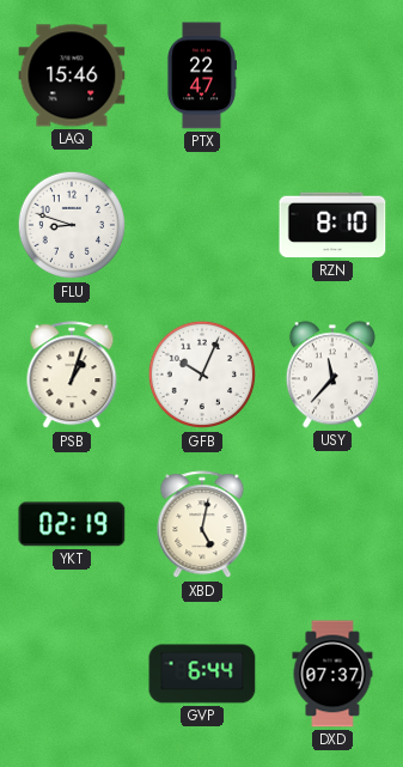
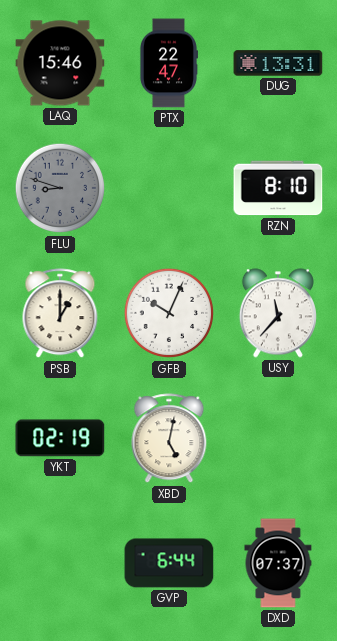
DUG: none -> 13:31 (278, 63)
FLU dial: white -> grey (60, 188)
PSB: 1:03 -> 1:00 (60, 314)
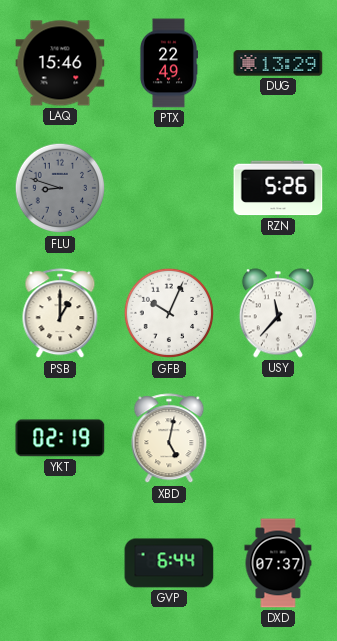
PTX: 22:47 -> 22:49 (168, 63)
DUG: 13:31 -> 13:29 (278, 63)
RZN: 8:10 -> 5:26 (278, 188)
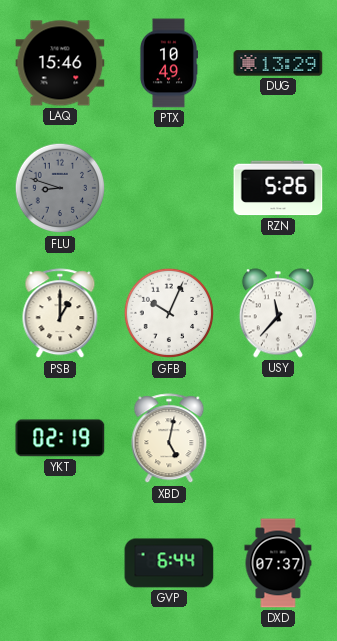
PTX: 22:49 -> 10:49 (168, 63)
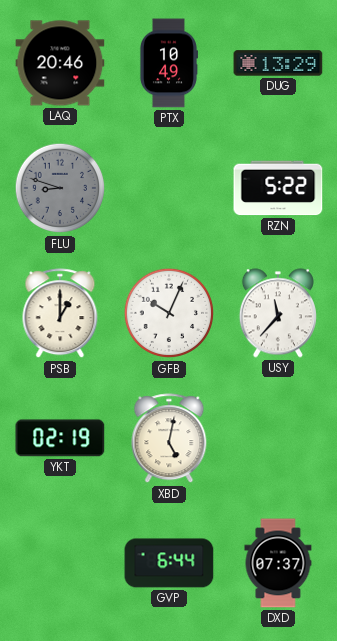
LAQ: 15:46 -> 20:46 (60, 63)
RZN: 5:26 -> 5:22 (278, 188)
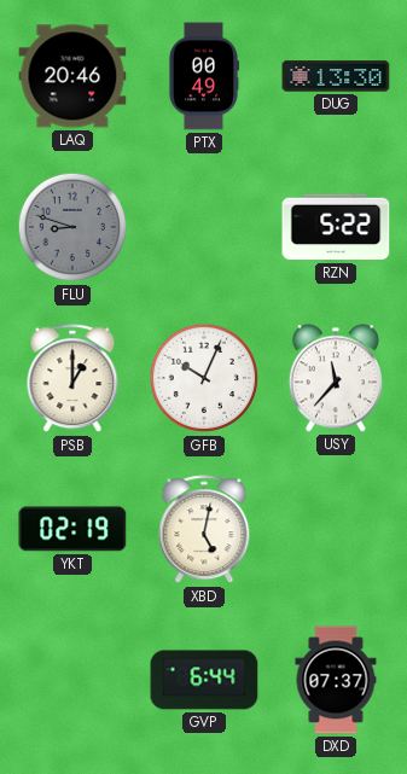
PTX: 10:49 -> 00:49 (203, 76)
DUG: 13:29 -> 13:30 (336, 76)
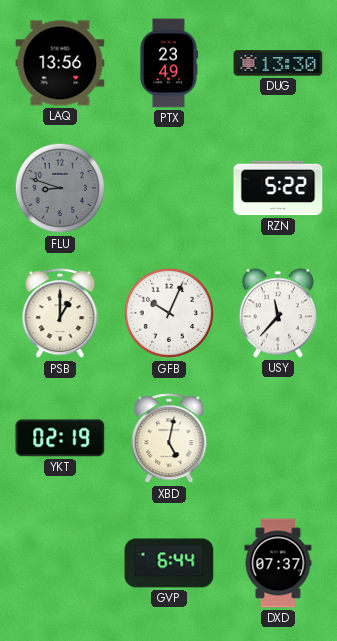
LAQ: 20:46 -> 13:56 (60, 63)
PTX: 00:49 -> 23:49 (168, 63)
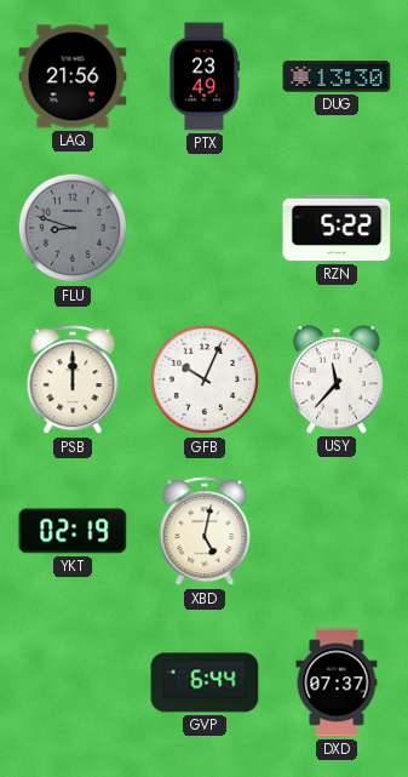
LAQ: 13:56 -> 21:56 (73, 76)
PSB: 1:00 -> 12:00 (73, 381)
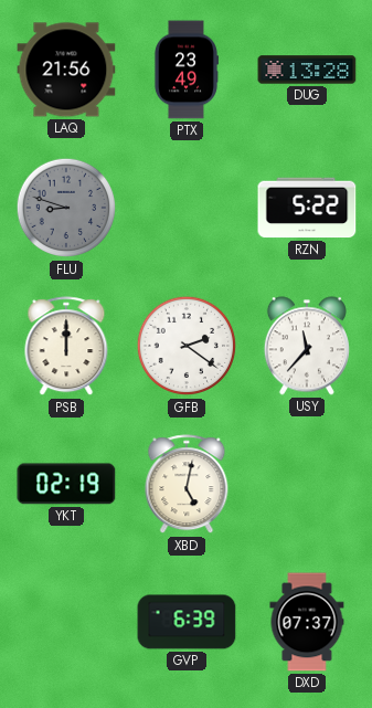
DUG: 13:30 -> 13:28 (307, 70)
GFB: 10:04 -> 2:21 (187, 346)
GVP: 6:44 -> 6:39 (187, 622)
